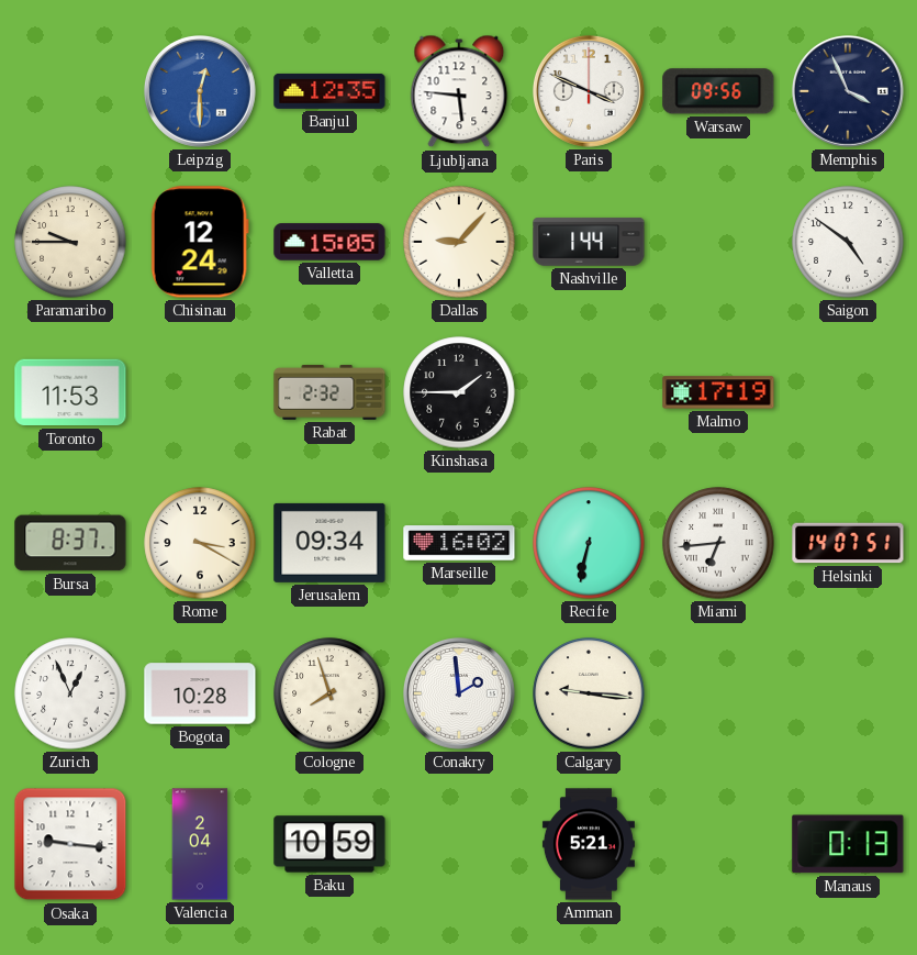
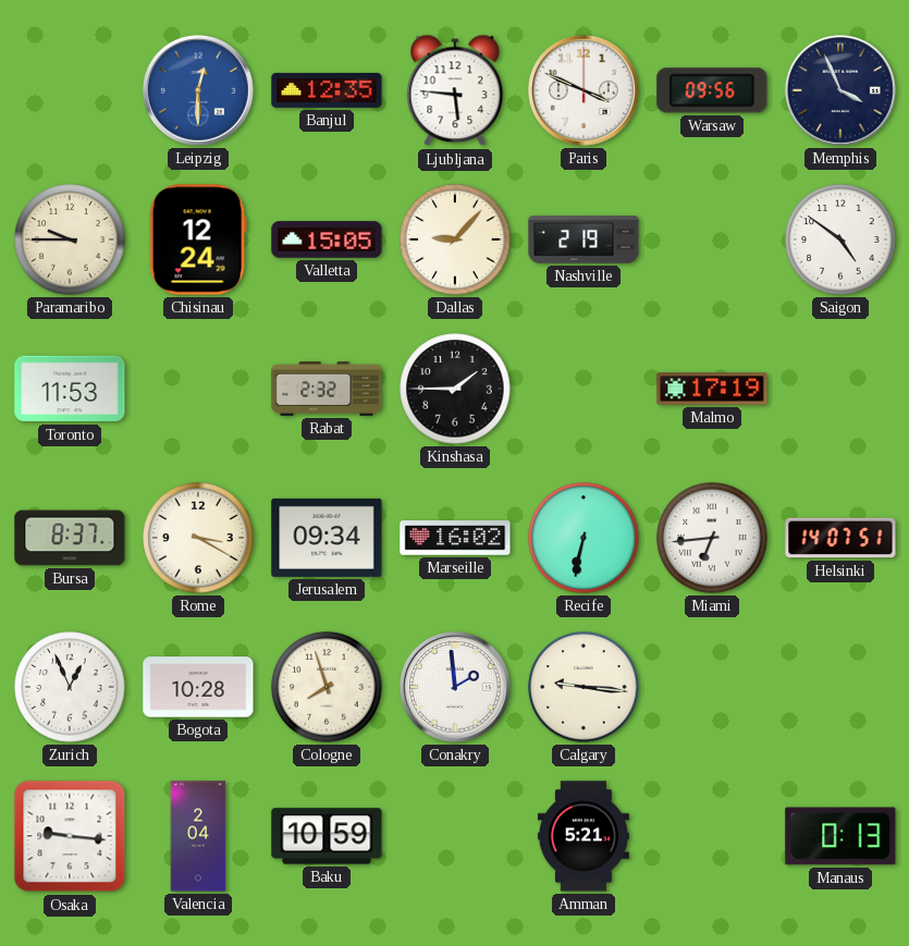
Nashville: 1:44 -> 2:19 (584, 239)
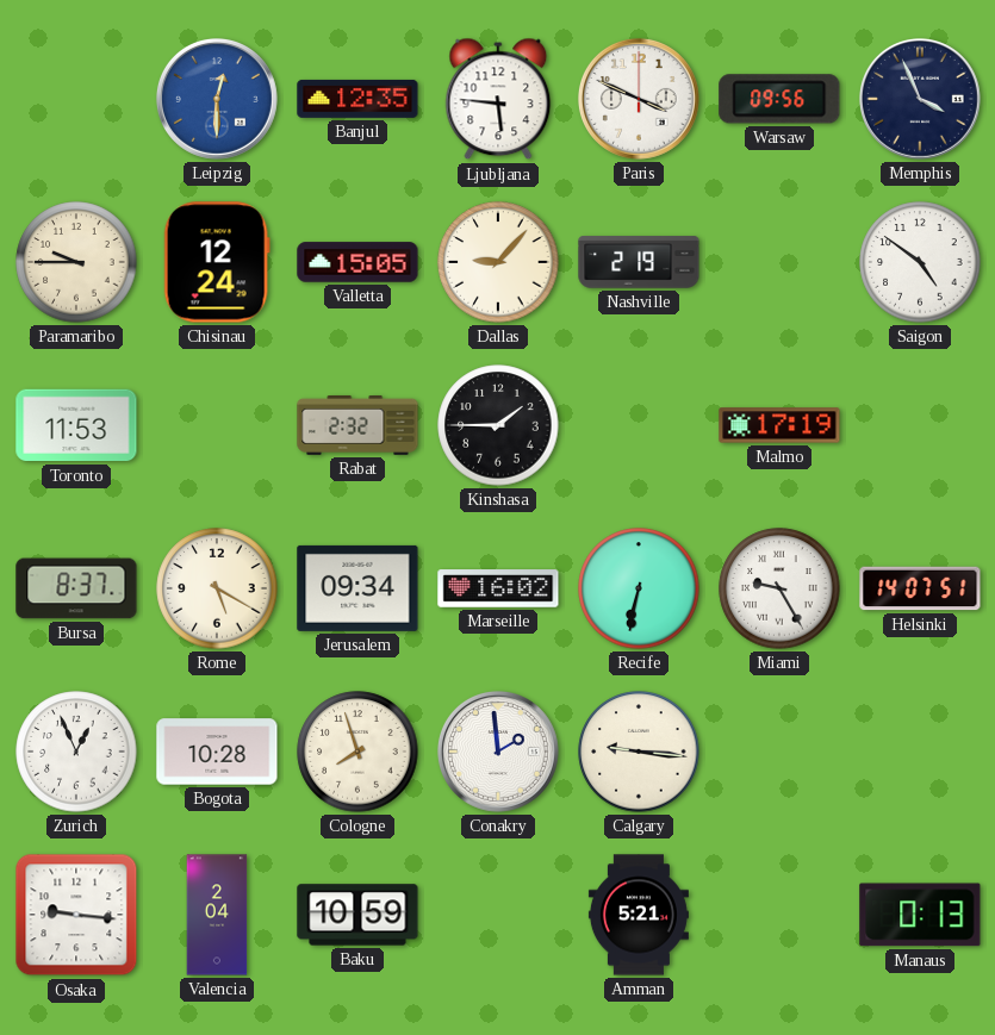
Rome: 3:20 -> 5:20 (217, 588)
Miami: 6:44 -> 9:25 (779, 588)
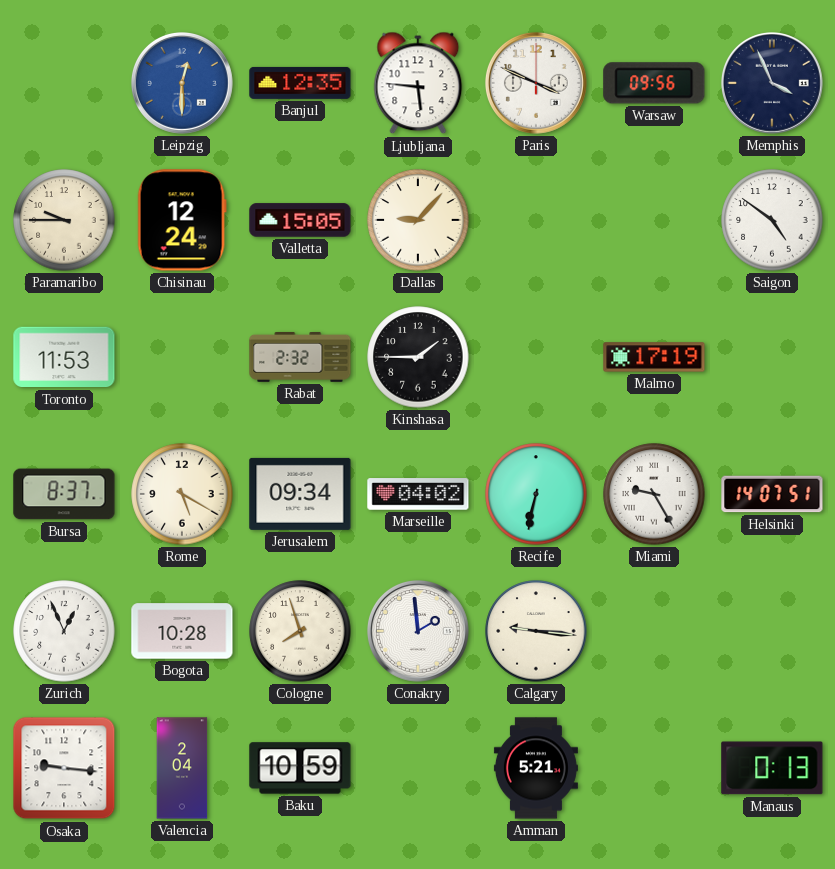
Nashville: 2:19 -> none (639, 262)
Marseille: 16:02 -> 04:02 (418, 494)
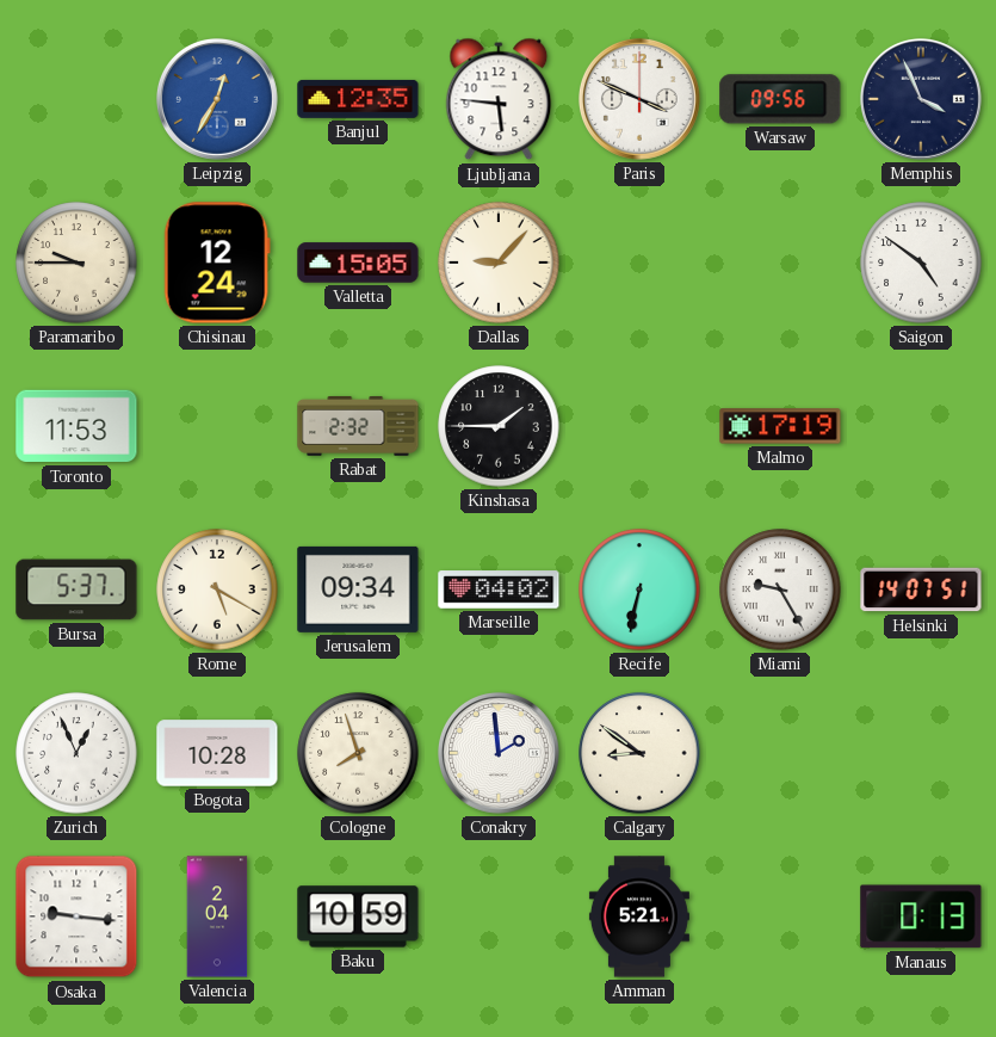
Leipzig: 12:30 -> 12:35 (218, 100)
Bursa: 8:37 -> 5:37 (76, 590)
Calgary: 9:16 -> 8:51 (639, 753)
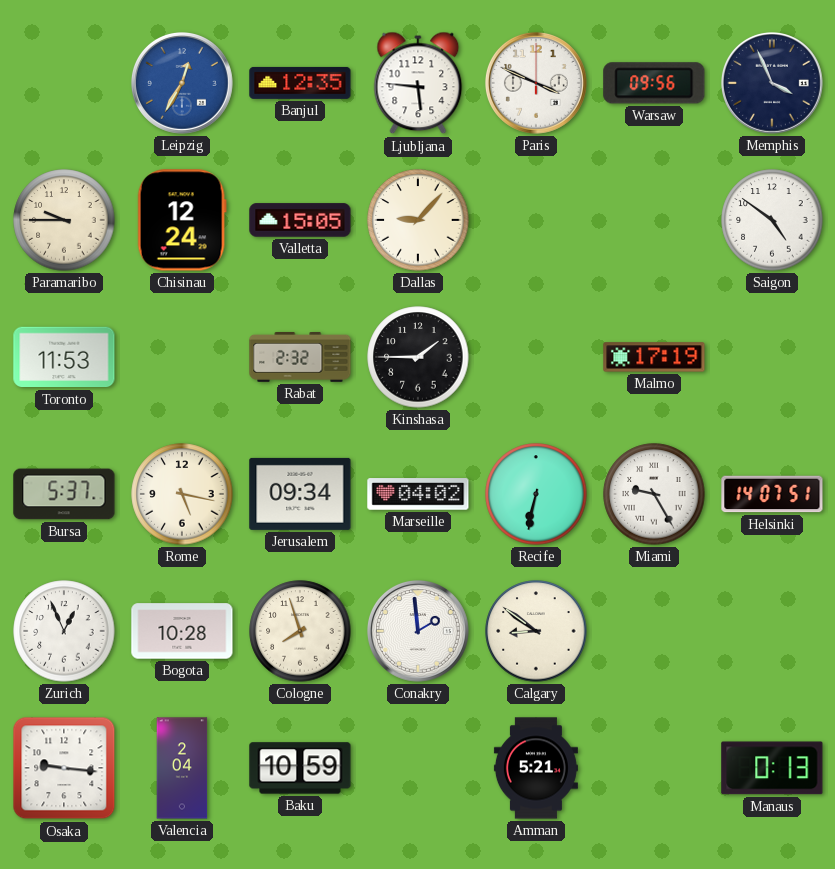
Rome: 5:20 -> 5:17 (182, 494)
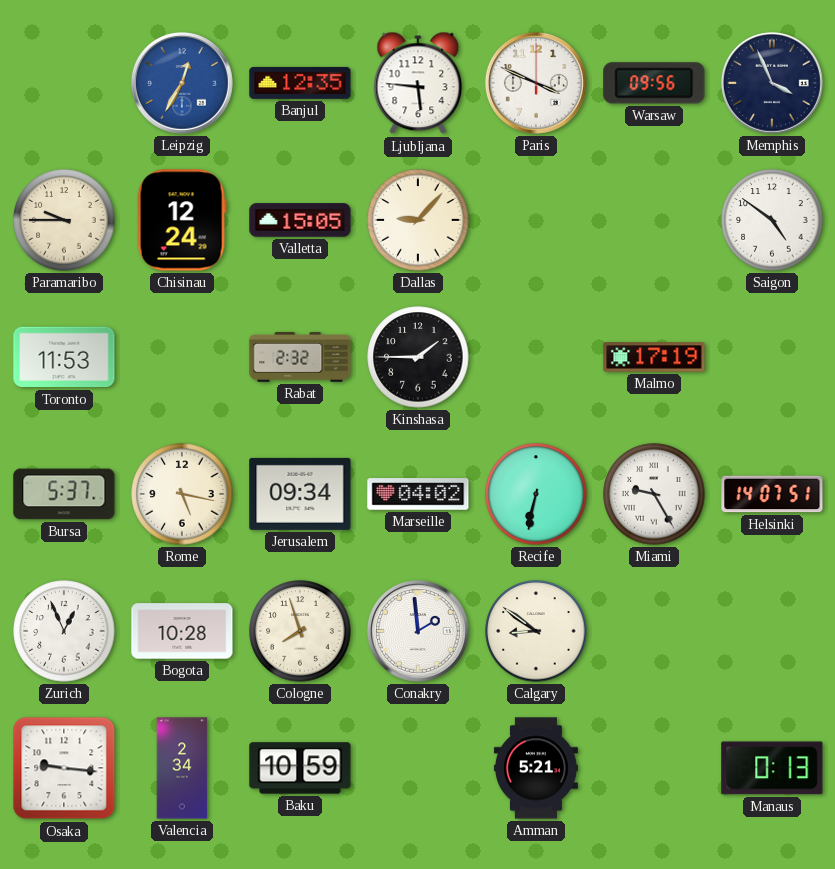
Valencia: 2:04 -> 2:34 (182, 768)
